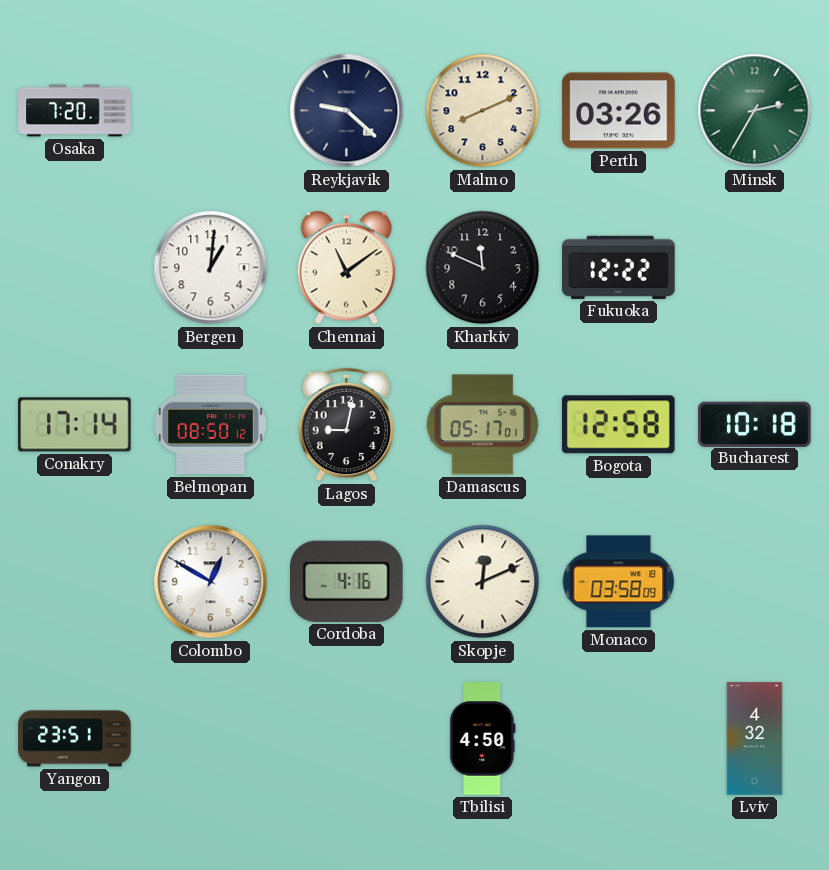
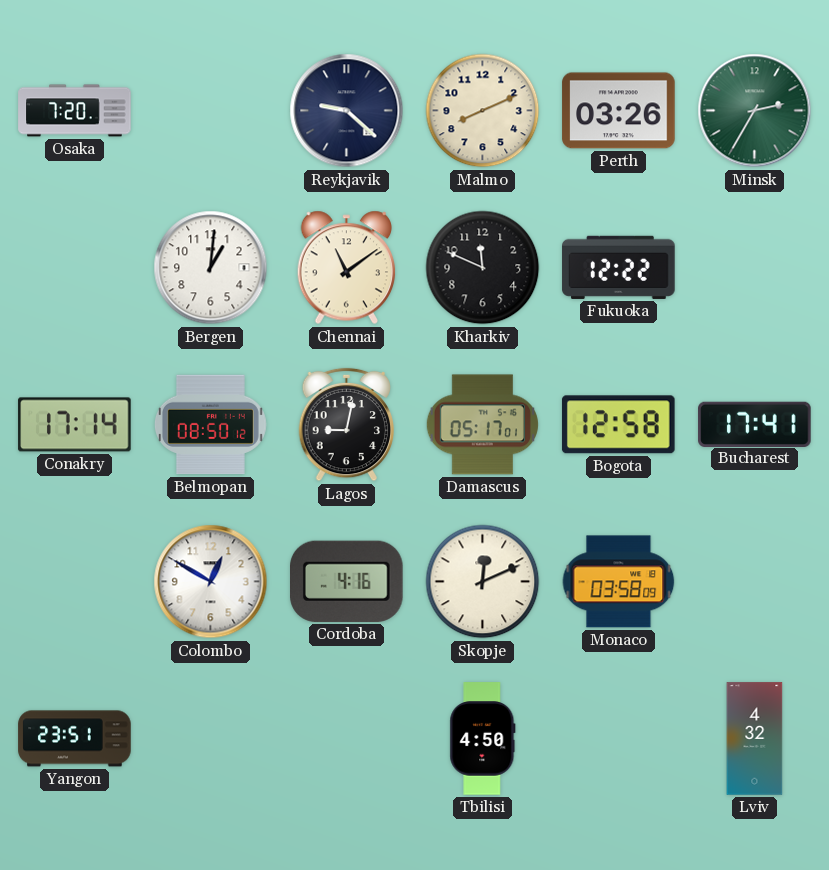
Bucharest: 10:18 -> 17:41 (755, 424)
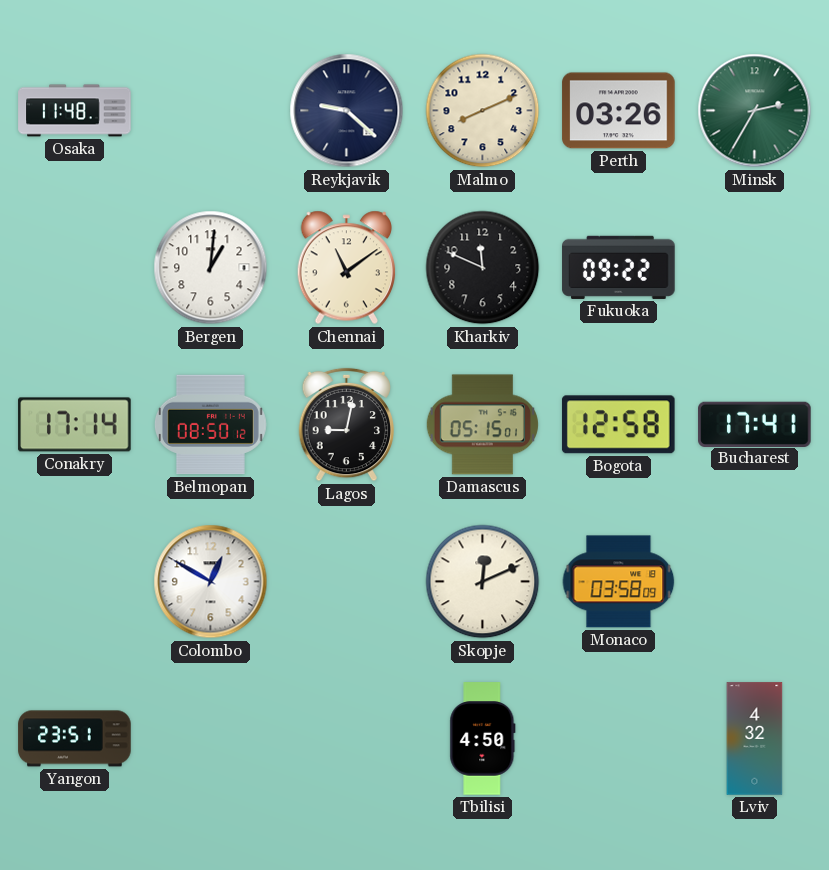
Osaka: 7:20 -> 11:48 (75, 111)
Fukuoka: 12:22 -> 09:22 (619, 267)
Damascus: 05:17 -> 05:15 (482, 425)
Cordoba: 4:16 -> none (347, 581)
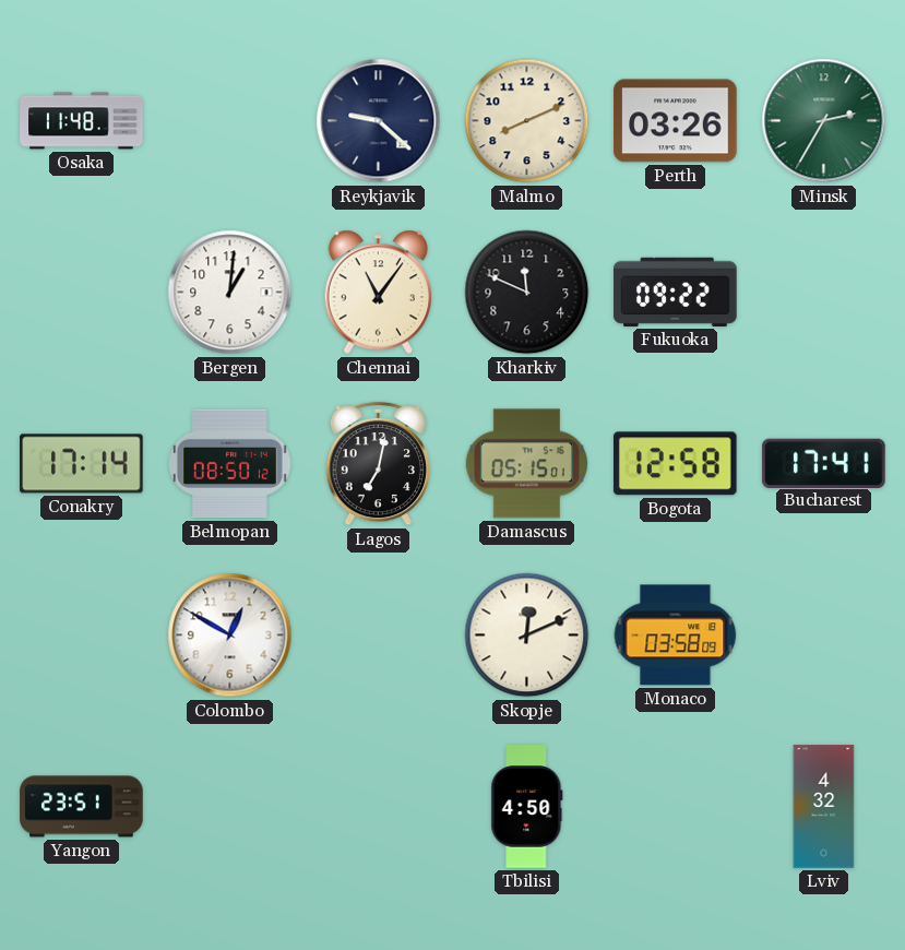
Chennai: 11:09 -> 11:06 (379, 293)
Lagos: 9:02 -> 7:02 (379, 464)
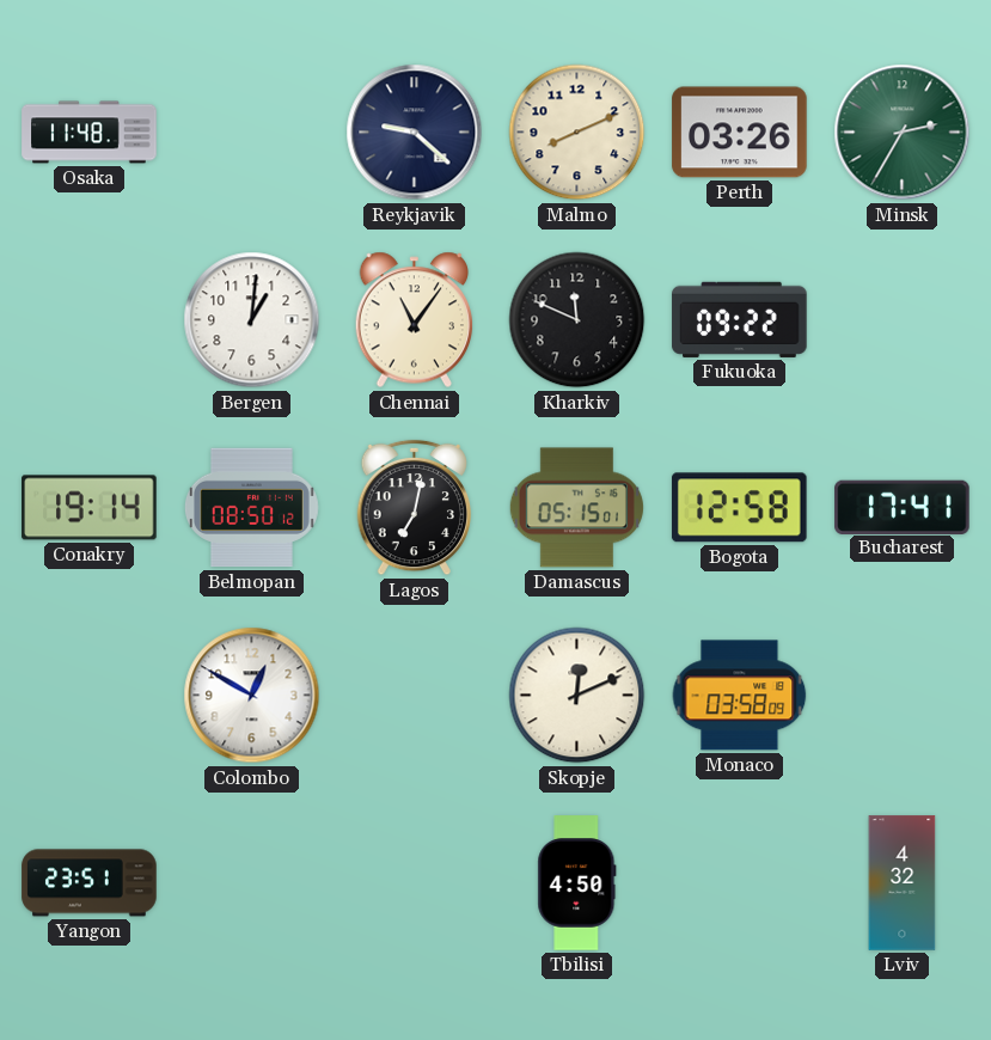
Conakry: 17:14 -> 19:14 (90, 508)
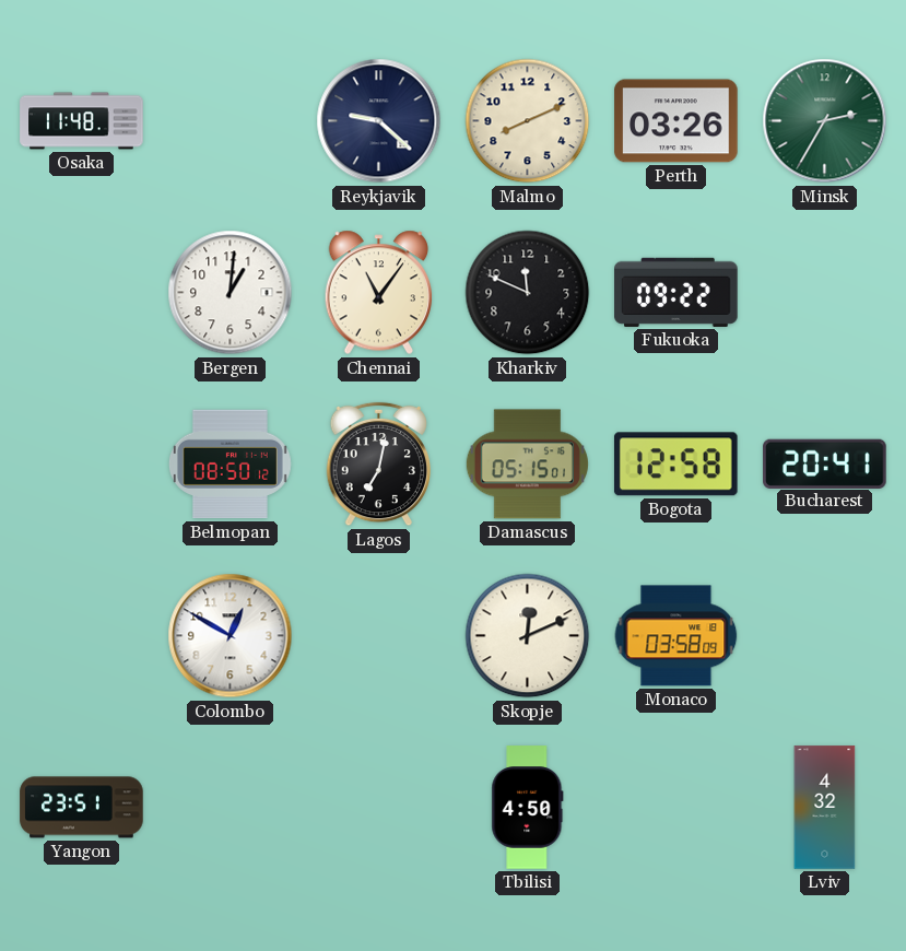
Conakry: 19:14 -> none (90, 508)
Bucharest: 17:41 -> 20:41 (825, 463)
